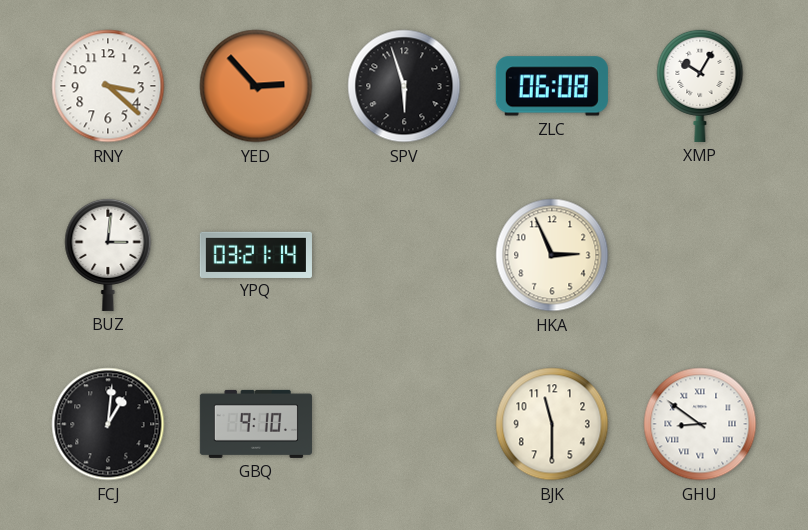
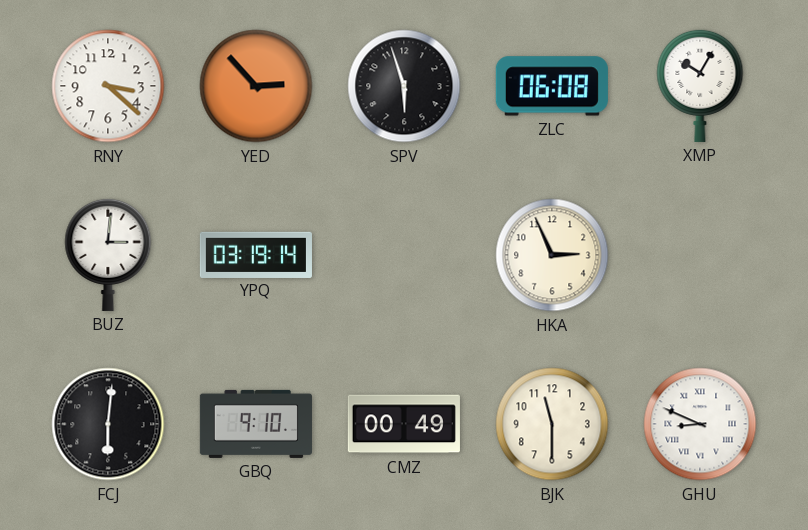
YPQ: 03:21 -> 03:19 (256, 254)
FCJ: 1:01 -> 6:01 (108, 424)
CMZ: none -> 00:49 (404, 424)
GHU: 8:51 -> 8:49 (700, 424)
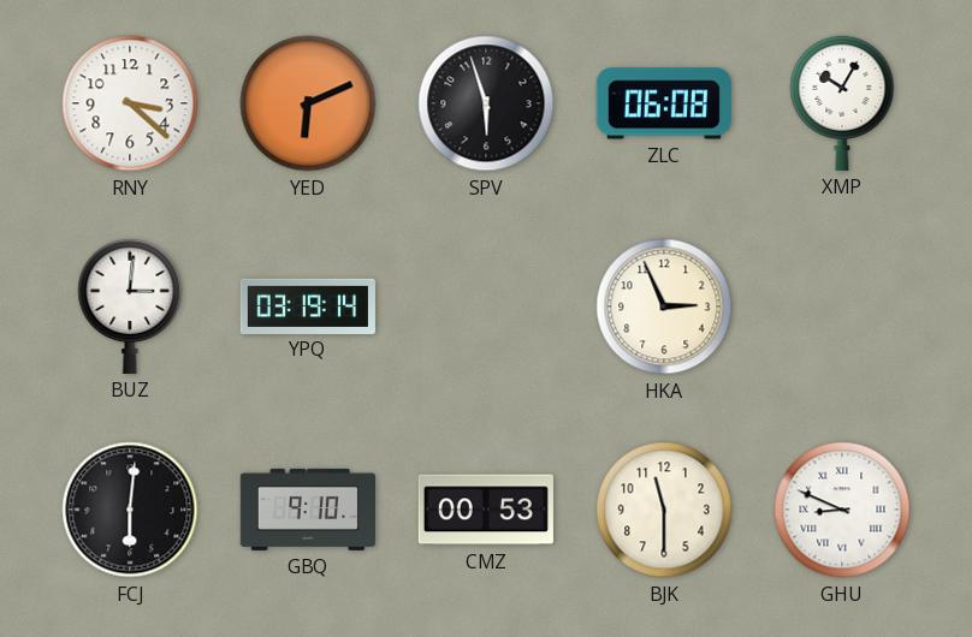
YED: 2:53 -> 6:11 (308, 103)
CMZ: 00:49 -> 00:53 (486, 510)
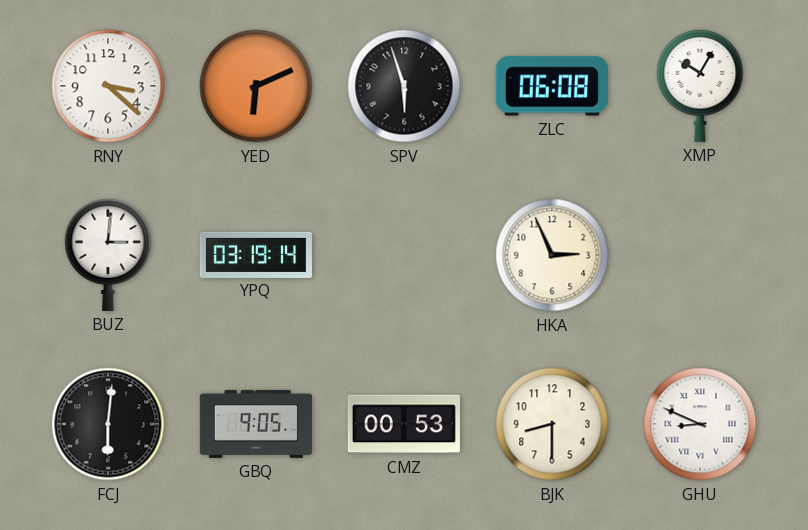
GBQ: 9:10 -> 9:05 (256, 424)
BJK: 11:30 -> 8:30 (552, 424)
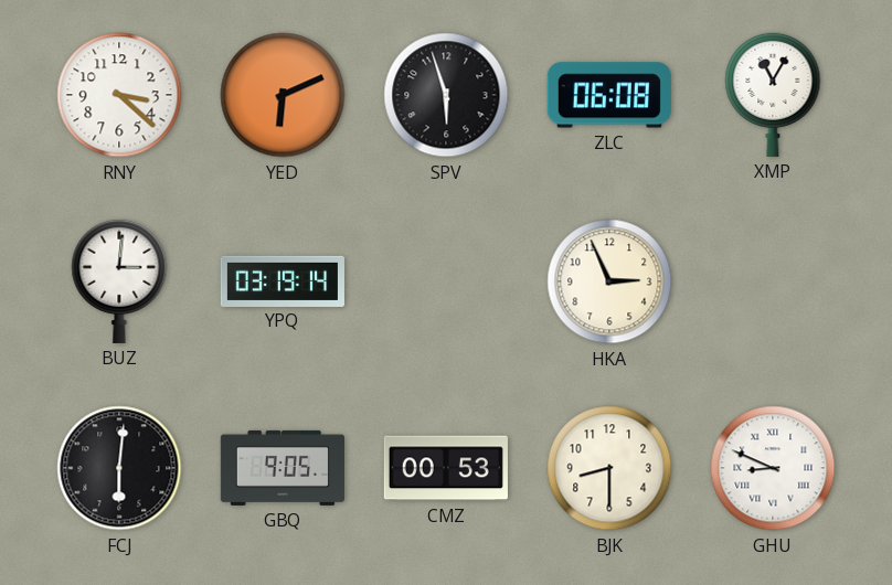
XMP: 10:05 -> 11:05 (773, 94)
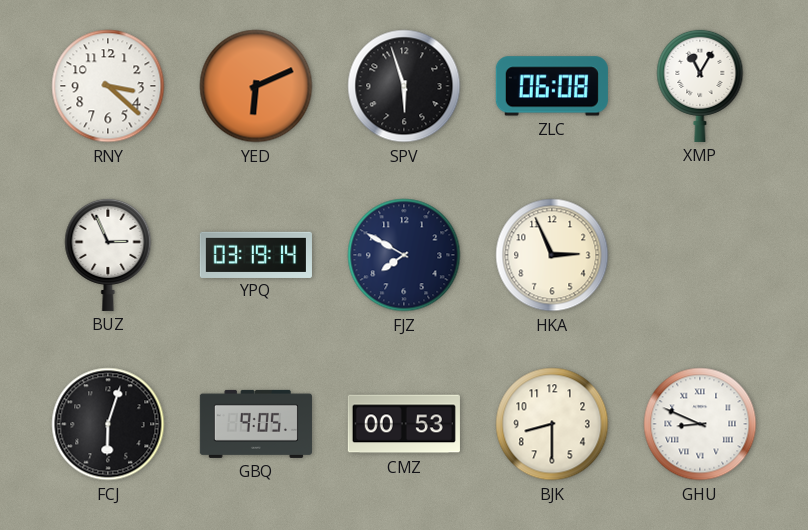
BUZ: 3:01 -> 2:56 (108, 254)
FJZ: none -> 7:50 (404, 255)
FCJ: 6:01 -> 6:03 (108, 424)
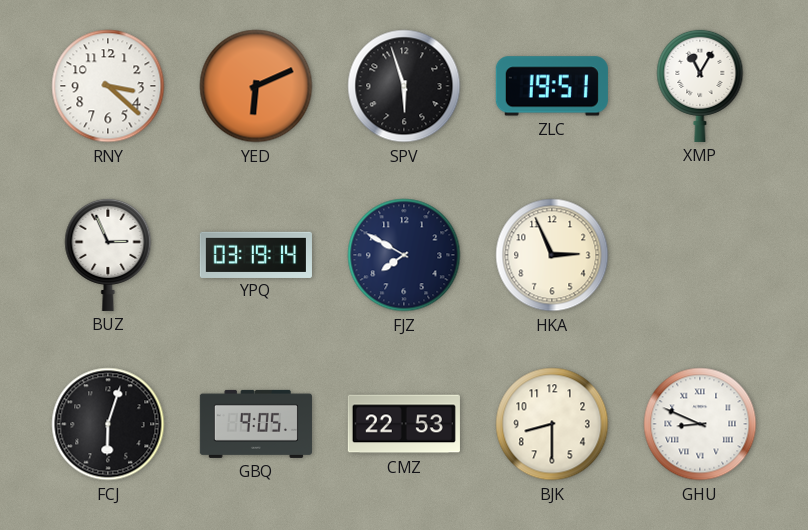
ZLC: 06:08 -> 19:51 (552, 86)
CMZ: 00:53 -> 22:53 (404, 424)
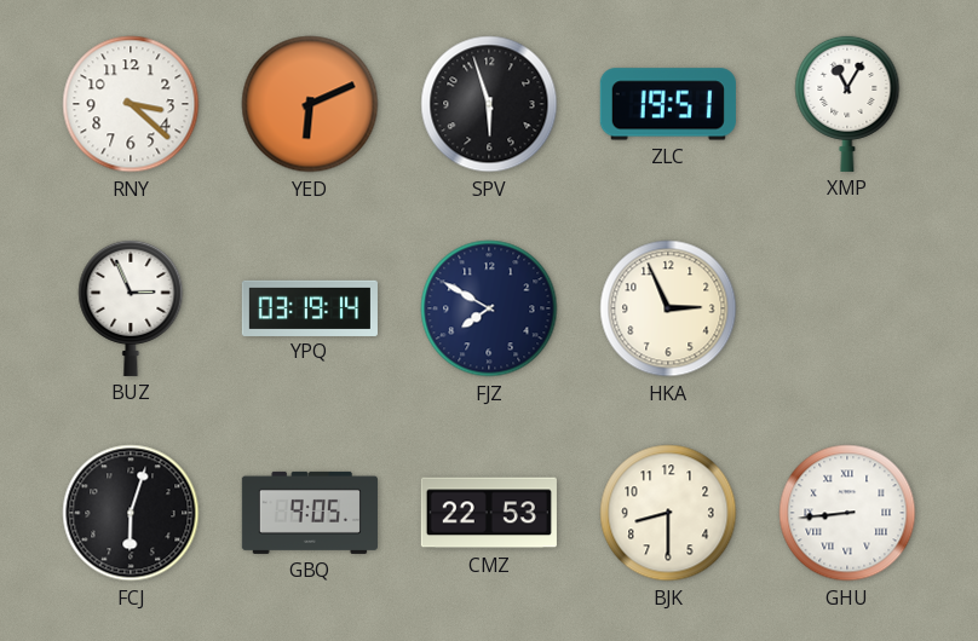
GHU: 8:49 -> 8:44 (847, 513)
